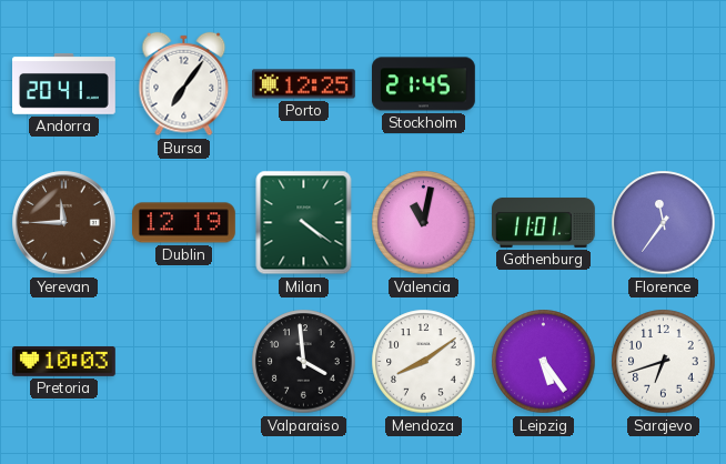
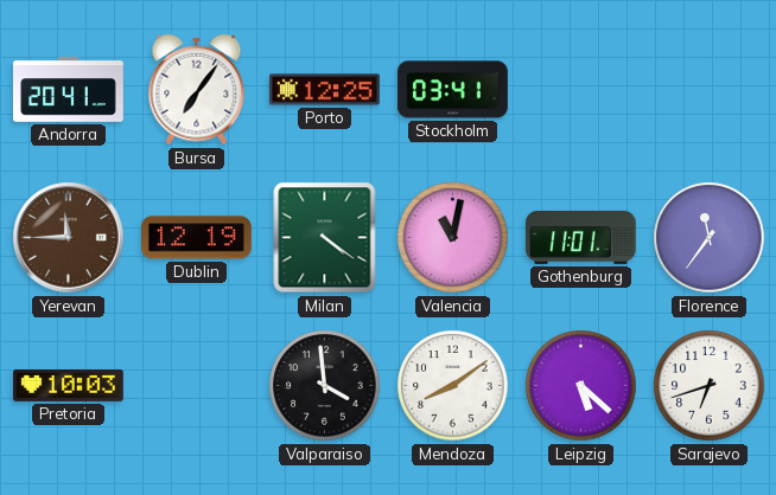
Stockholm: 21:45 -> 03:41 (453, 90)
Leipzig: 5:24 -> 5:22 (581, 386)
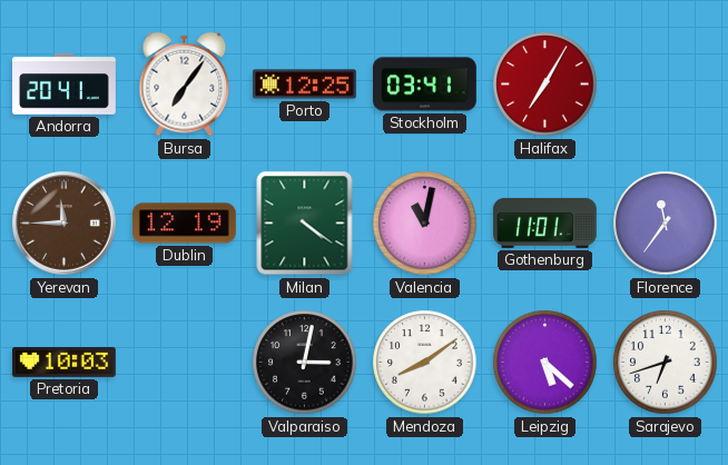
Halifax: none -> 7:05 (545, 85)
Valparaiso: 3:59 -> 3:02 (305, 363)
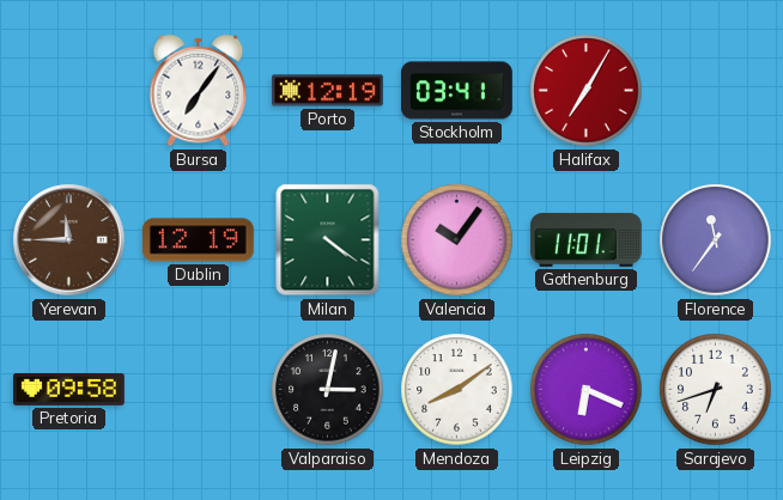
Andorra: 20:41 -> none (65, 85)
Porto: 12:25 -> 12:19 (328, 91)
Valencia: 11:02 -> 10:06 (457, 240)
Pretoria: 10:03 -> 09:58 (69, 389)
Leipzig: 5:22 -> 6:19 (587, 390)
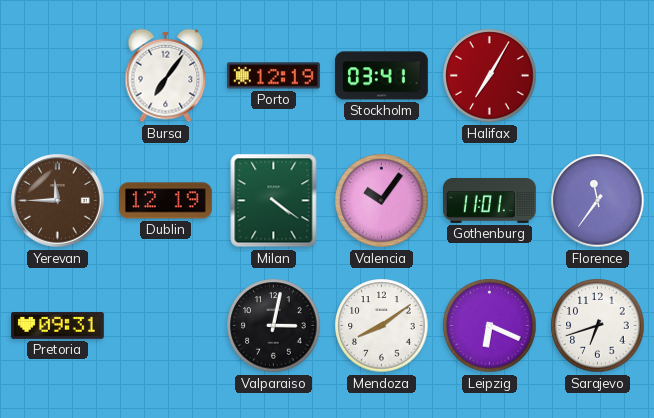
Pretoria: 09:58 -> 09:31 (58, 325)
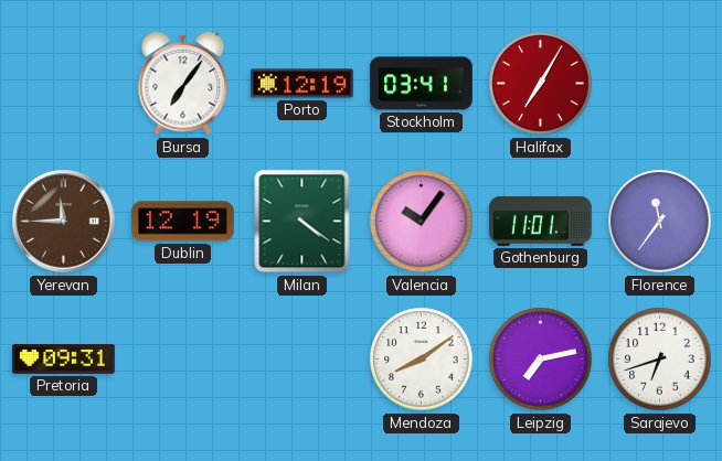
Valparaiso: 3:02 -> none (274, 326)
Leipzig: 6:19 -> 7:13 (541, 360)
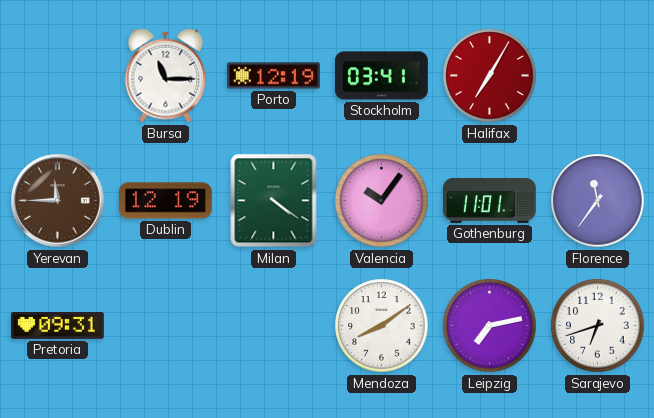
Bursa: 7:06 -> 11:15 (166, 76)
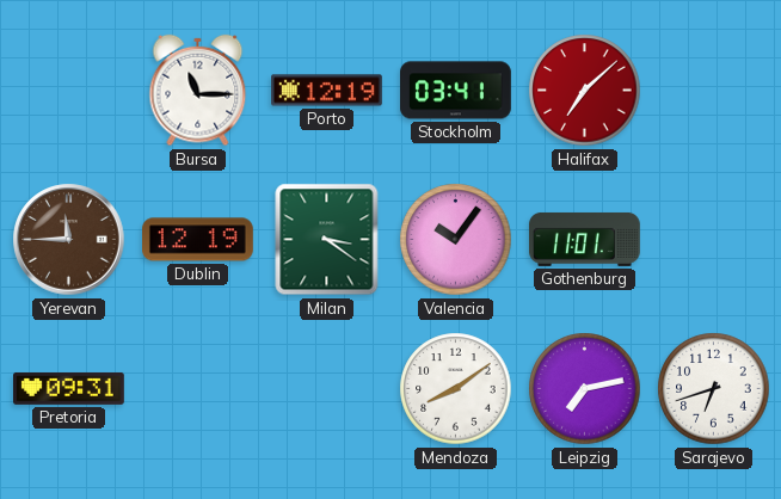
Halifax: 7:05 -> 7:08 (585, 91)
Milan: 4:21 -> 3:21 (327, 240)
Florence: 11:36 -> none (598, 201)
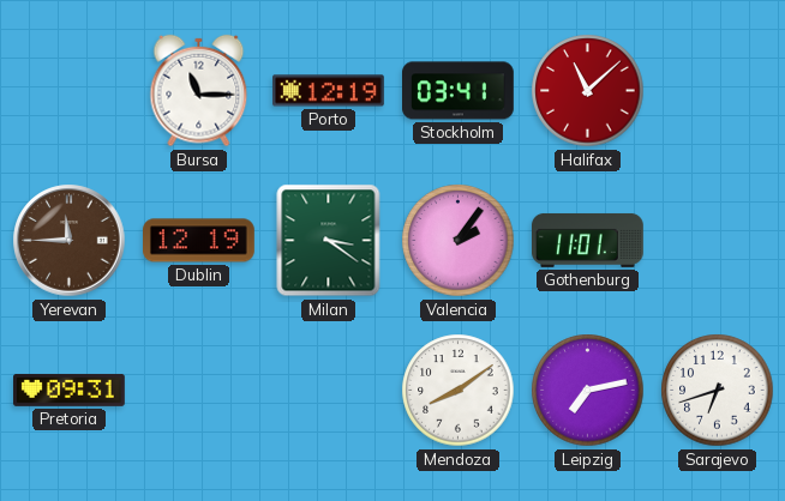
Halifax: 7:08 -> 11:08 (588, 91)
Valencia: 10:06 -> 2:06 (459, 241)
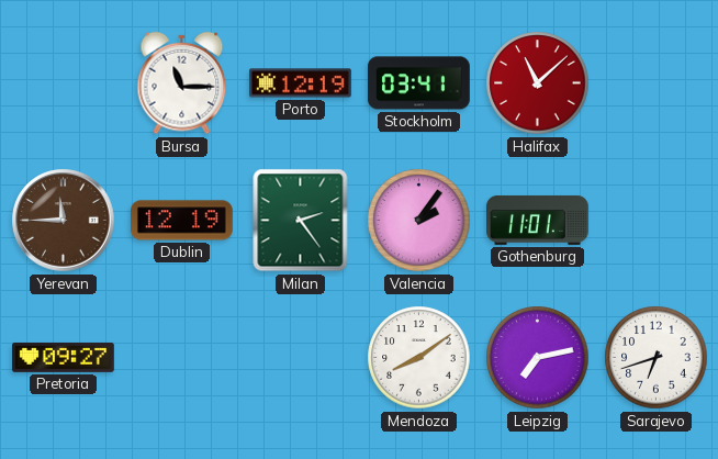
Milan: 3:21 -> 2:24 (301, 221)
Pretoria: 09:31 -> 09:27 (64, 357)
